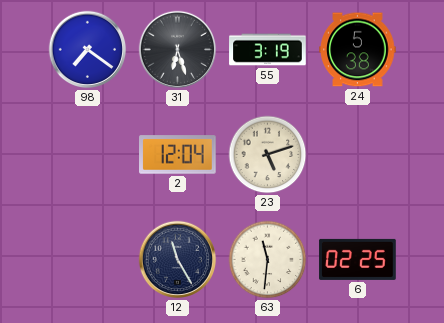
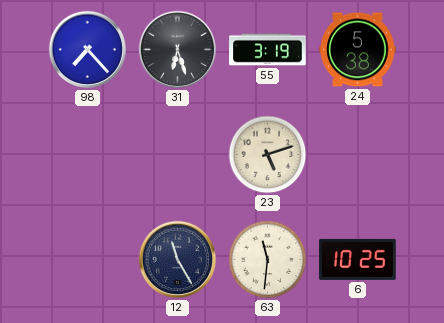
98: 7:21 -> 7:23 (88, 50)
2: 12:04 -> none (178, 155)
6: 02:25 -> 10:25 (358, 259)
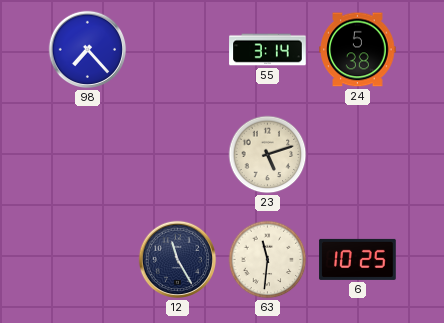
31: 6:27 -> none (178, 50)
55: 3:19 -> 3:14 (268, 50)
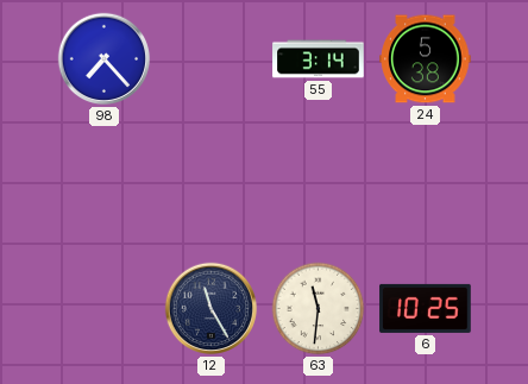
23: 5:12 -> none (268, 155)
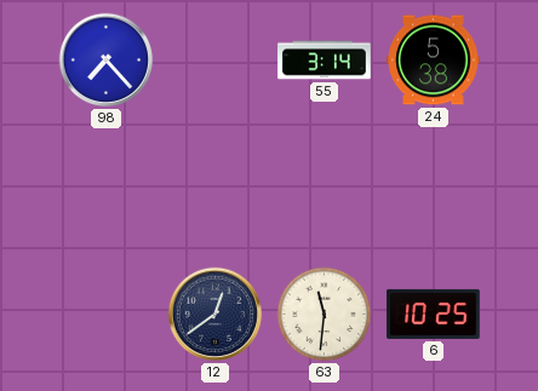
12: 11:25 -> 12:39 (216, 315)
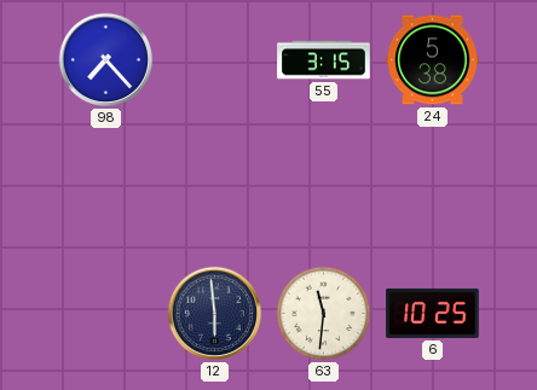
55: 3:14 -> 3:15 (324, 60)
12: 12:39 -> 5:59 (215, 314)
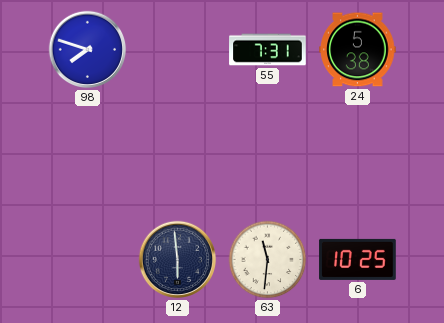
98: 7:23 -> 7:48 (88, 50)
55: 3:15 -> 7:31 (268, 50)
